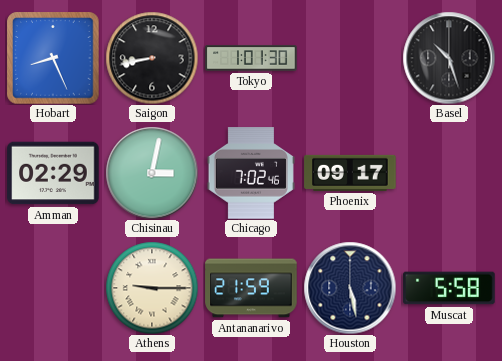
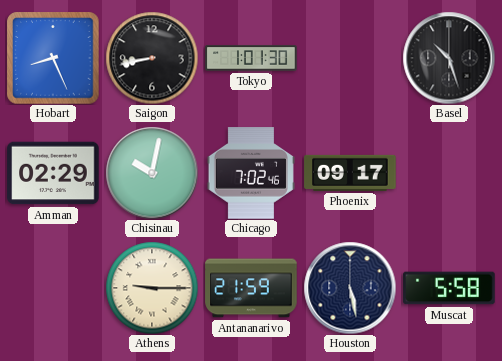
Chisinau: 3:02 -> 10:02 (152, 173)
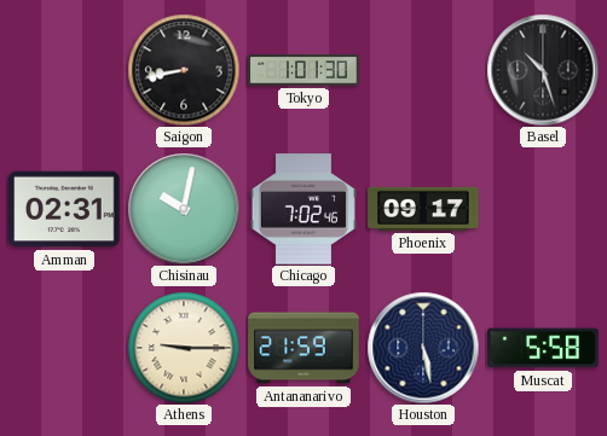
Hobart: 8:26 -> none (53, 58)
Amman: 02:29 -> 02:31 (64, 209)
